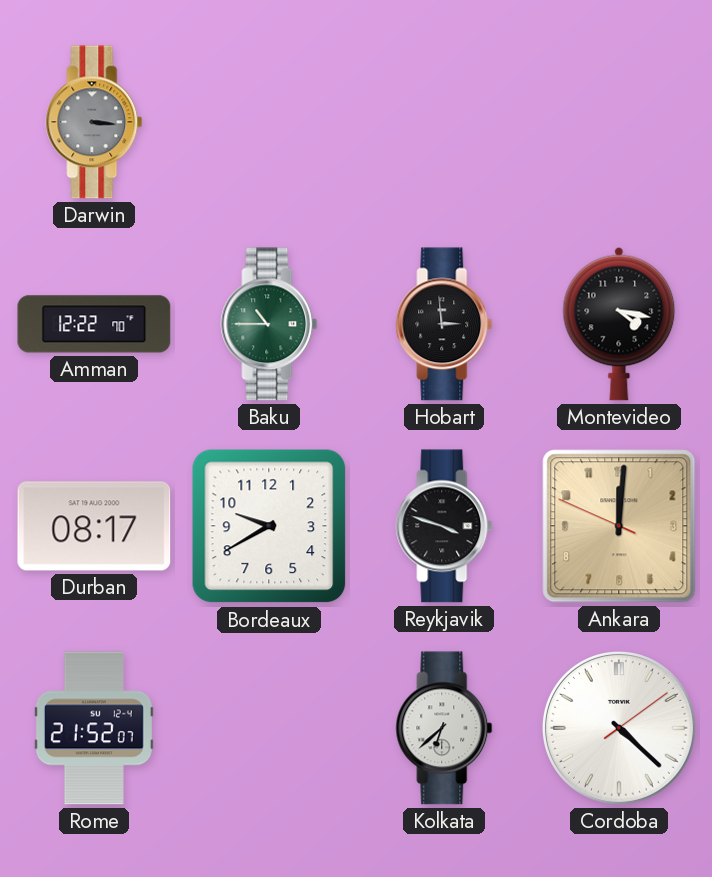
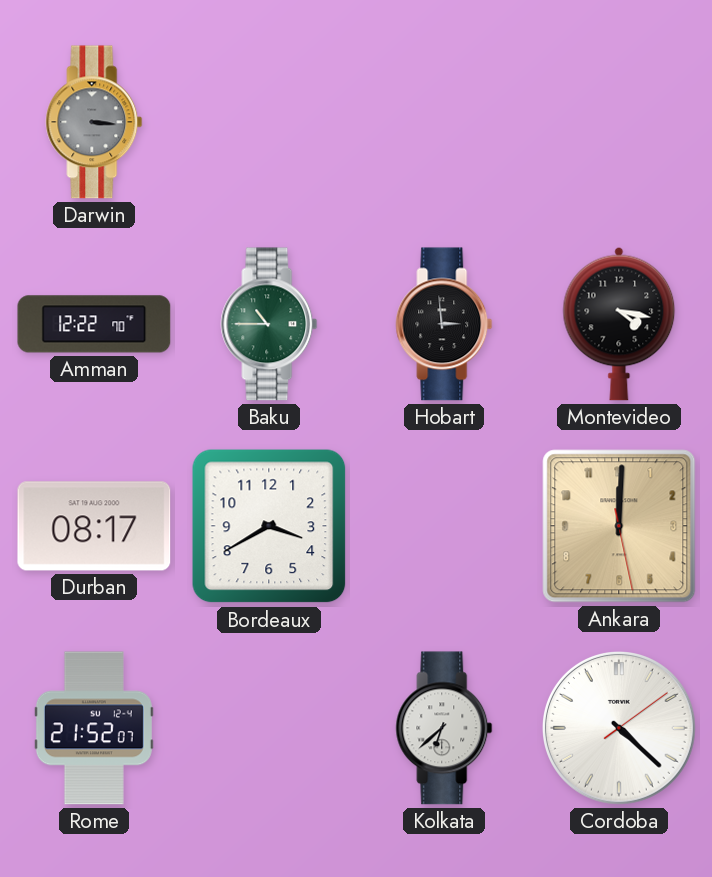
Bordeaux: 9:40 -> 3:40 (269, 526)
Reykjavik: 3:48 -> none (444, 526)
Ankara: 12:00:49 -> 12:00:28 (619, 526)
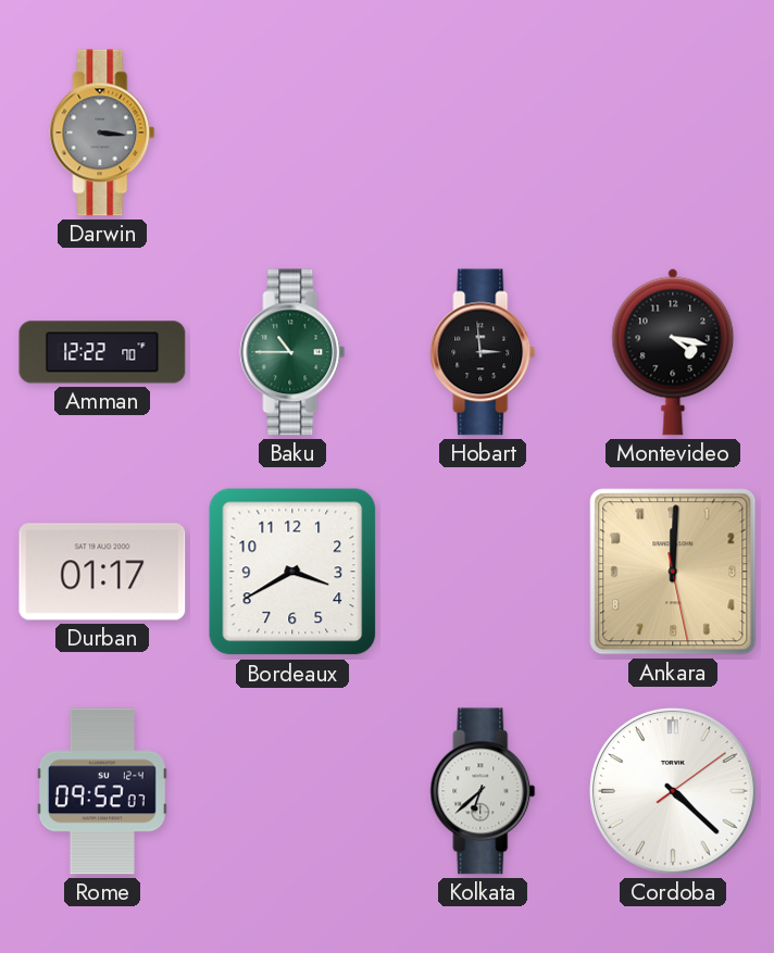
Durban: 08:17 -> 01:17 (102, 572)
Rome: 21:52 -> 09:52 (102, 791)
